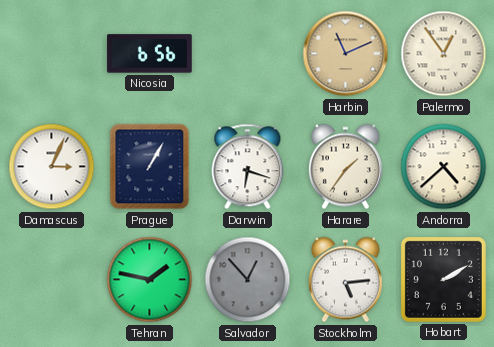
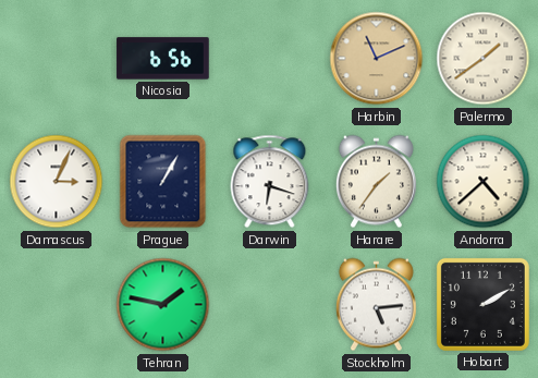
Palermo: 12:54 -> 1:39 (484, 59)
Salvador: 12:53 -> none (248, 280)
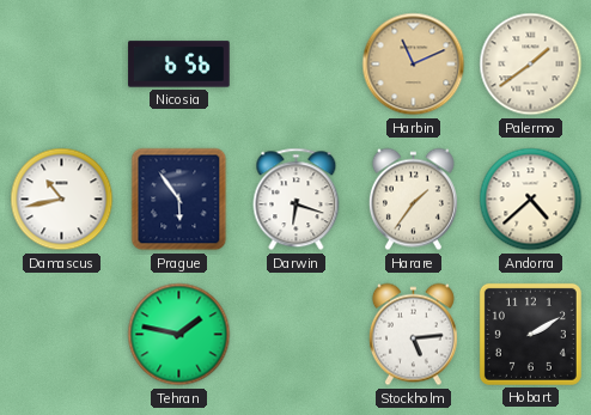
Damascus: 3:04 -> 10:43 (62, 200)
Prague: 1:05 -> 5:54 (179, 200)
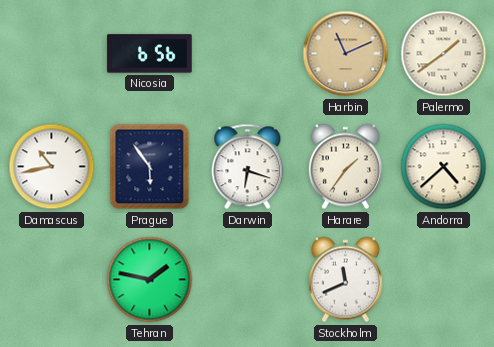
Stockholm: 5:14 -> 11:41 (345, 280)
Hobart: 2:10 -> none (530, 334)
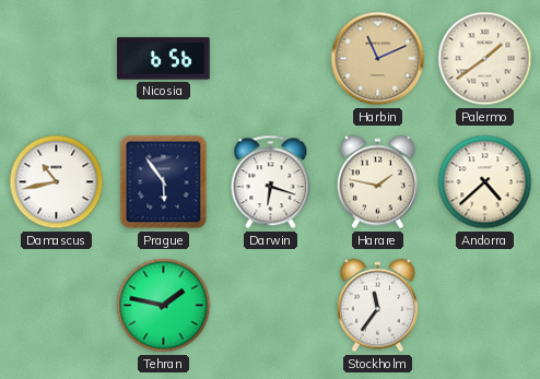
Harare: 1:36 -> 1:47 (377, 182)
Stockholm: 11:41 -> 11:36 (377, 306)
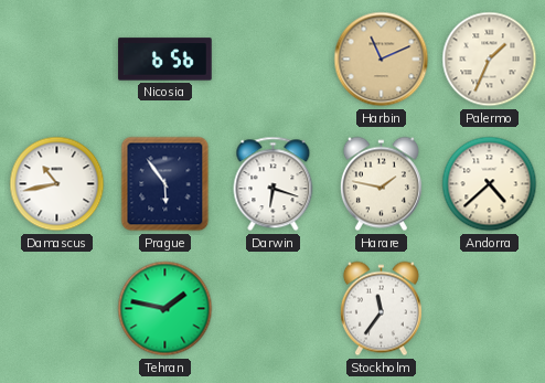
Palermo: 1:39 -> 1:34 (490, 60)
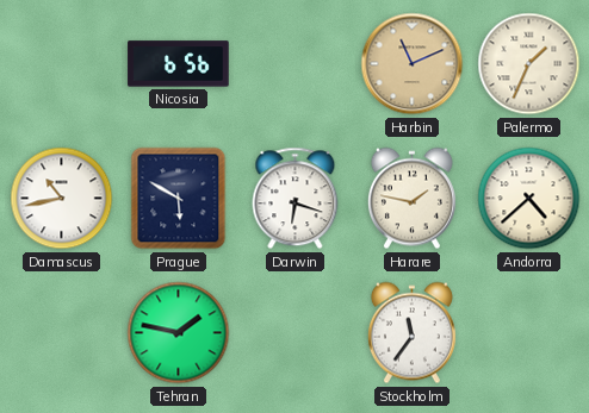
Prague: 5:54 -> 5:50 (179, 199)
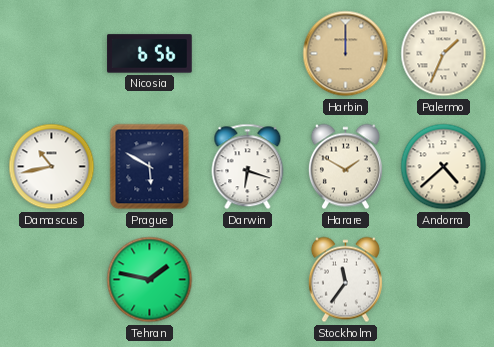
Harbin: 11:11 -> 12:00 (346, 54)
Harare: 1:47 -> 1:50 (345, 167)
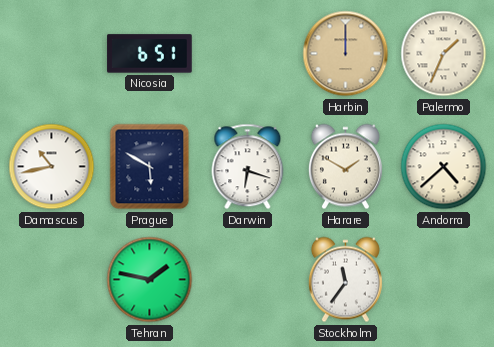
Nicosia: 6:56 -> 6:51 (150, 54)
